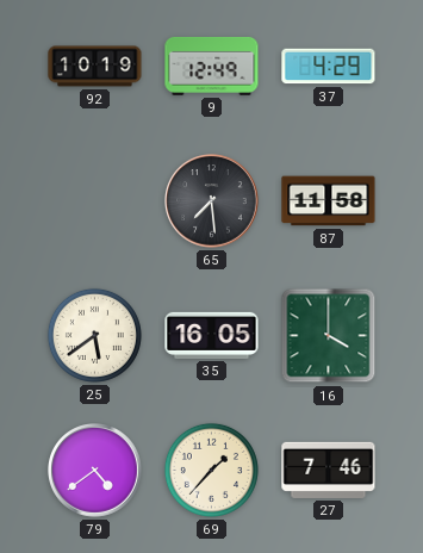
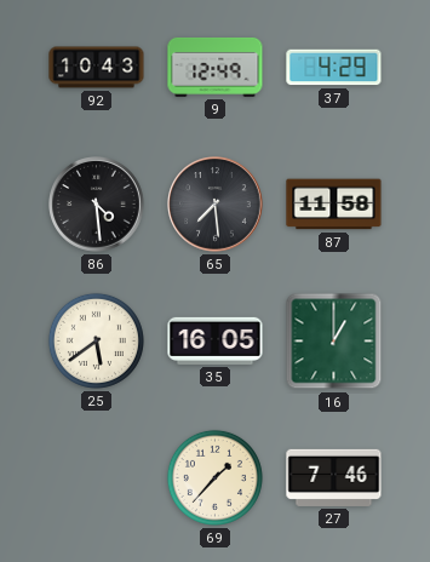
92: 10:19 -> 10:43 (97, 68)
86: none -> 4:29 (97, 205)
16: 4:00 -> 1:00 (334, 342)
79: 4:39 -> none (95, 471)
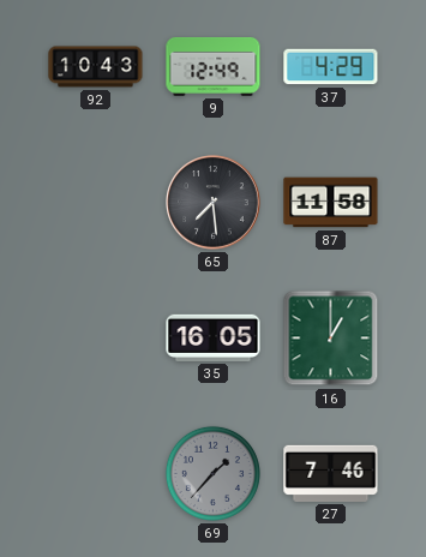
86: 4:29 -> none (97, 205)
25: 5:39 -> none (96, 340)
69 dial: cream -> grey (212, 473)
